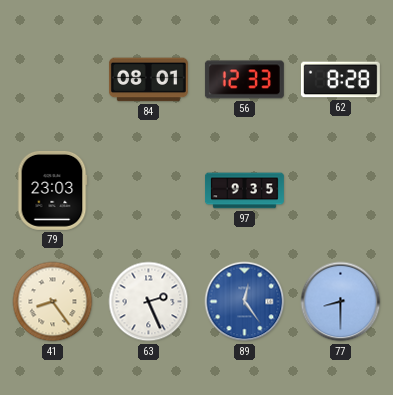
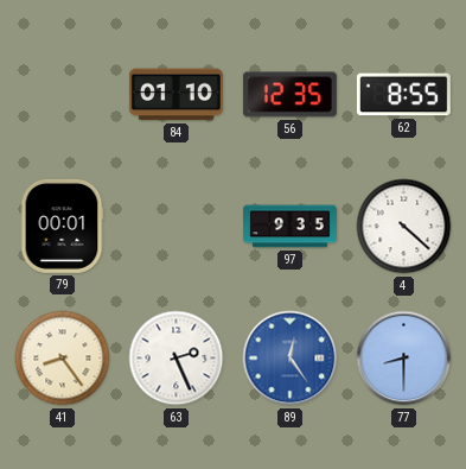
84: 08:01 -> 01:10 (175, 95)
56: 12:33 -> 12:35 (289, 95)
62: 8:28 -> 8:55 (403, 95)
79: 23:03 -> 00:01 (62, 226)
4: none -> 4:22 (404, 227)
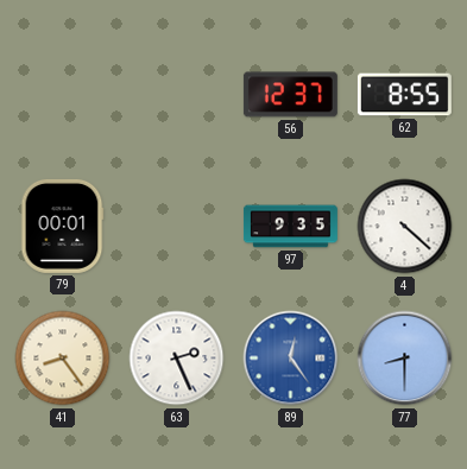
84: 01:10 -> none (175, 95)
56: 12:35 -> 12:37 (290, 95)
